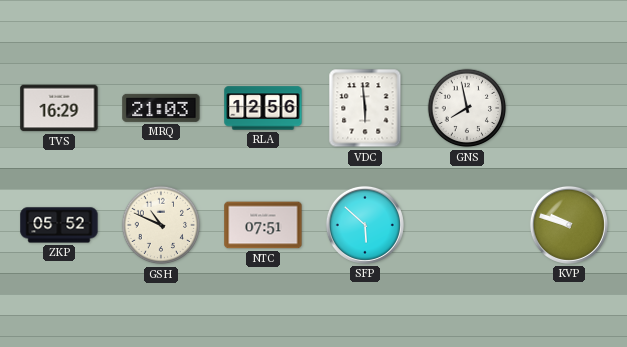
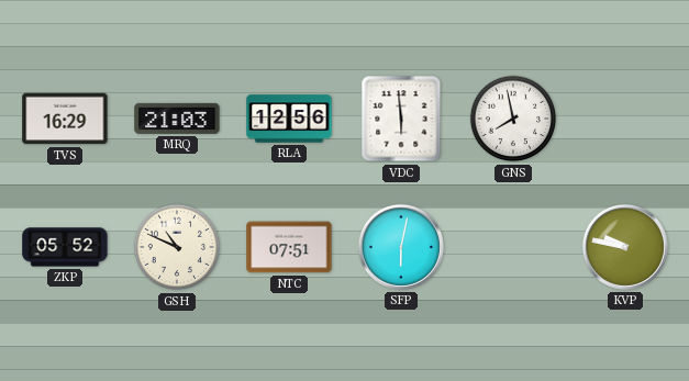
SFP: 5:52 -> 6:02 (401, 247)
KVP: 9:48 -> 9:47 (625, 247)
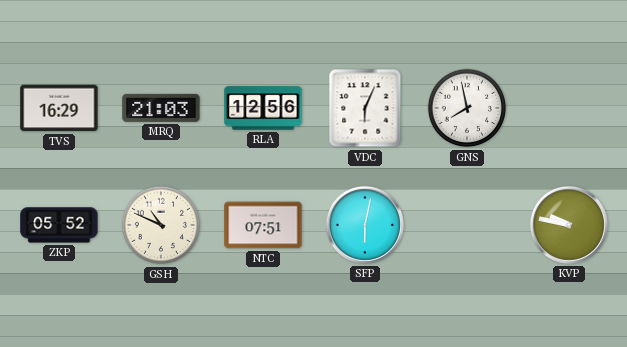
VDC: 5:59 -> 6:04 (365, 108)
